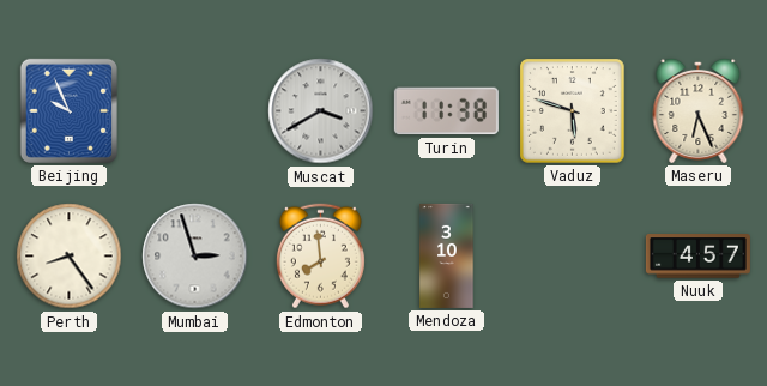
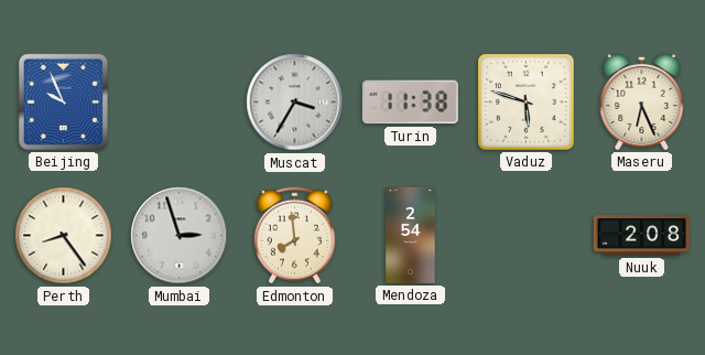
Muscat: 3:40 -> 3:35 (295, 103)
Mendoza: 3:10 -> 2:54 (411, 235)
Nuuk: 4:57 -> 2:08 (641, 236)
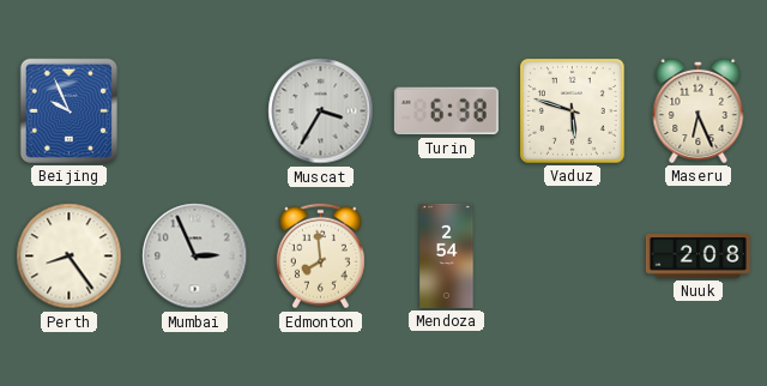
Turin: 11:38 -> 6:38 (446, 111)
Mumbai: 2:57 -> 2:56 (195, 257)
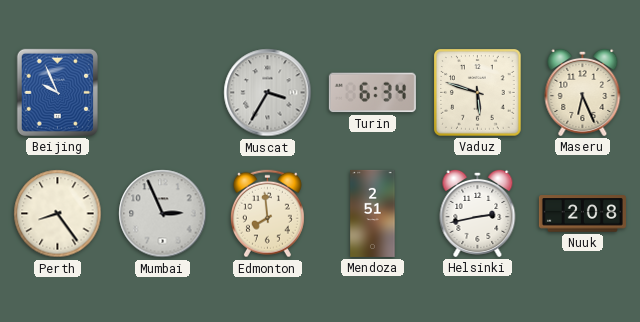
Turin: 6:38 -> 6:34 (372, 93)
Mendoza: 2:54 -> 2:51 (373, 213)
Helsinki: none -> 2:43 (478, 213)
